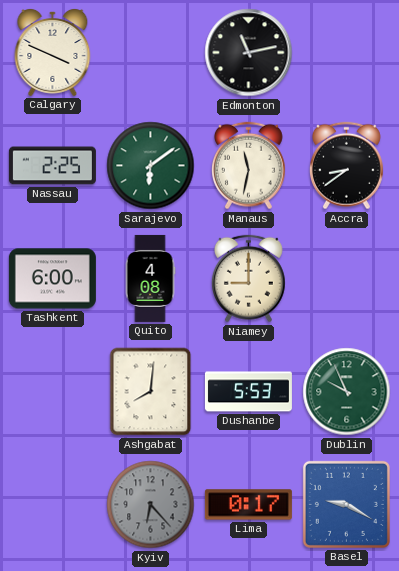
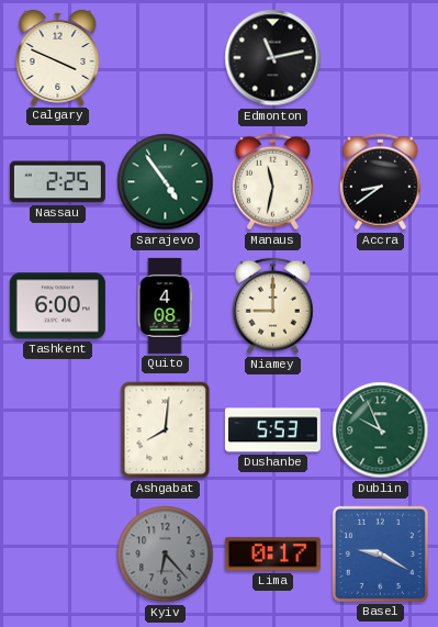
Sarajevo: 6:09 -> 4:54 (166, 182)
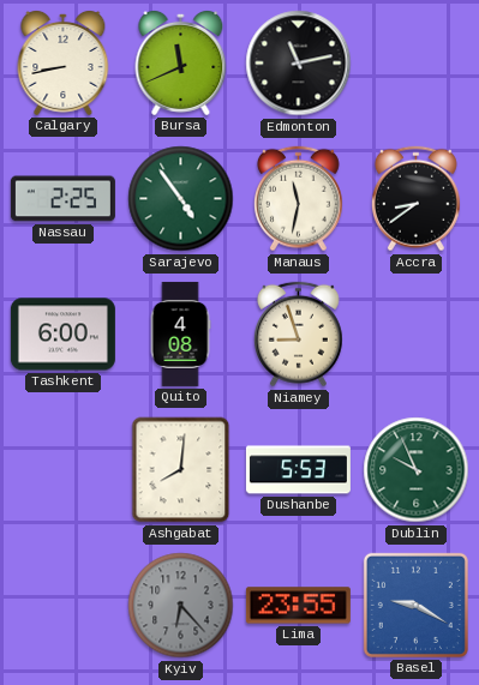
Calgary: 3:49 -> 8:43 (64, 62)
Bursa: none -> 11:41 (181, 62)
Niamey: 9:00 -> 8:57 (298, 335)
Lima: 0:17 -> 23:55 (298, 606)
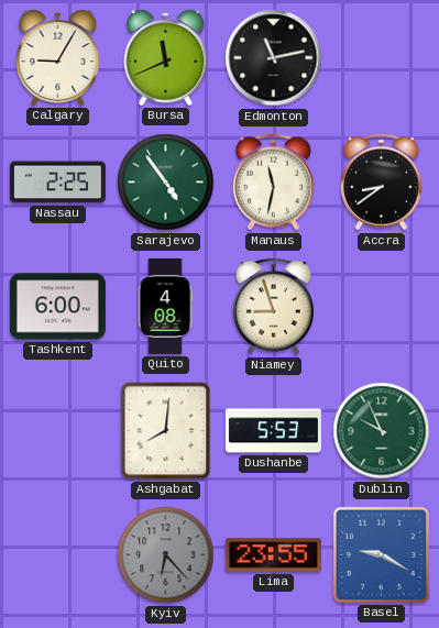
Calgary: 8:43 -> 9:05 (58, 57)
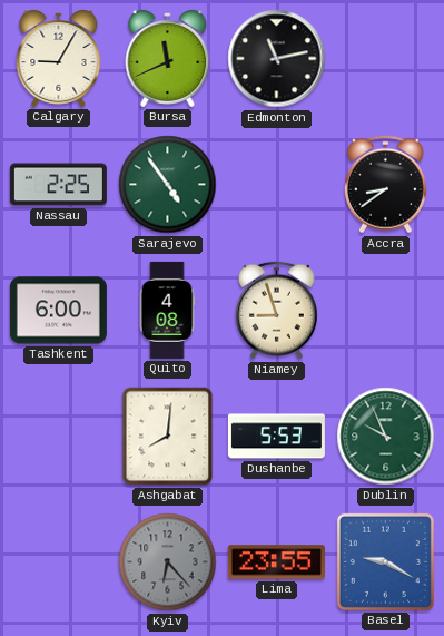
Manaus: 11:32 -> none (273, 183)
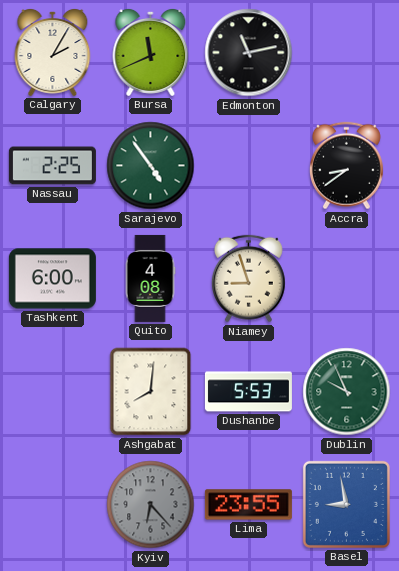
Calgary: 9:05 -> 2:05 (53, 52)
Basel: 9:20 -> 8:58 (346, 504)
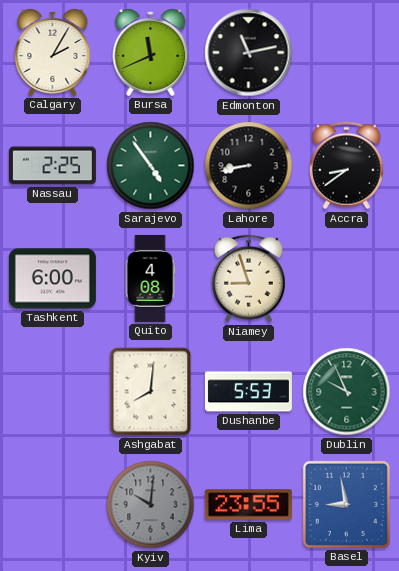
Lahore: none -> 8:43 (249, 166)
Kyiv: 6:23 -> 10:01 (151, 505)
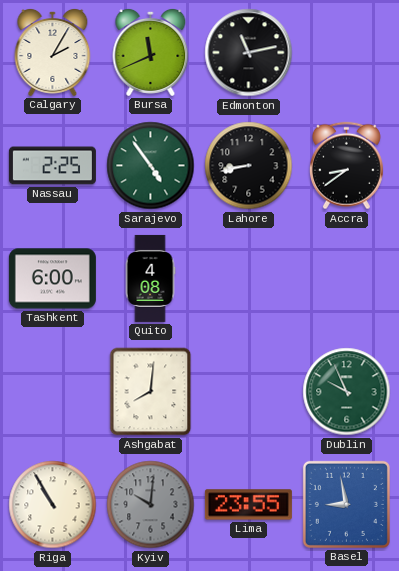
Niamey: 8:57 -> none (248, 279)
Dushanbe: 5:53 -> none (248, 392)
Riga: none -> 10:55 (53, 505)
